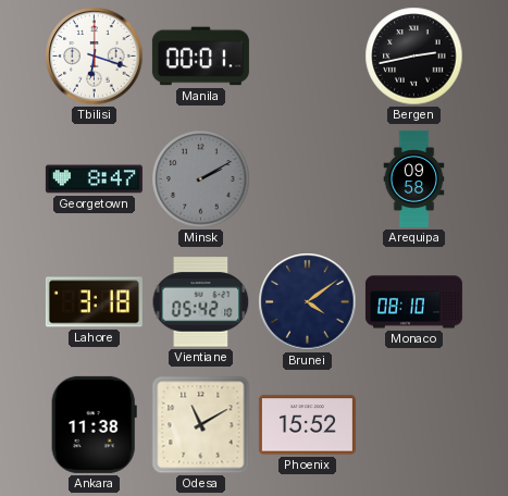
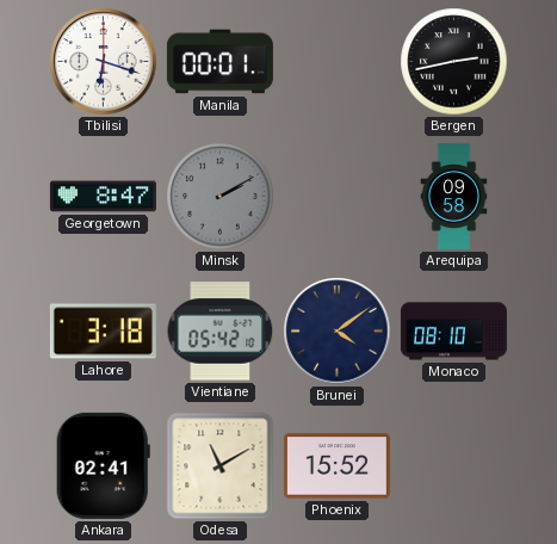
Ankara: 11:38 -> 02:41 (103, 465)
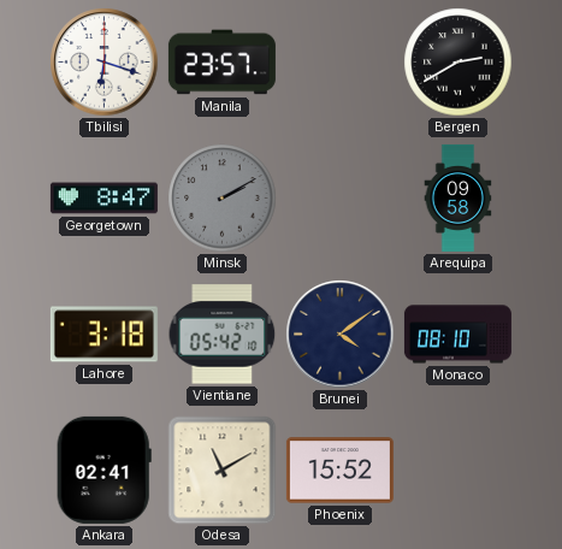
Manila: 00:01 -> 23:57 (221, 63)
Bergen: 2:43 -> 2:40 (459, 63)
